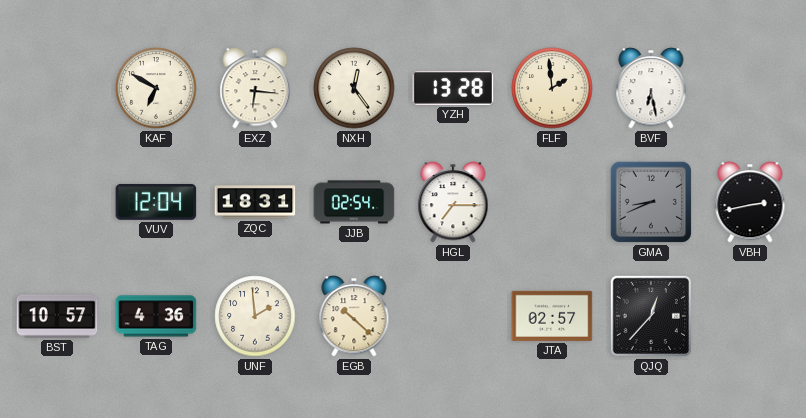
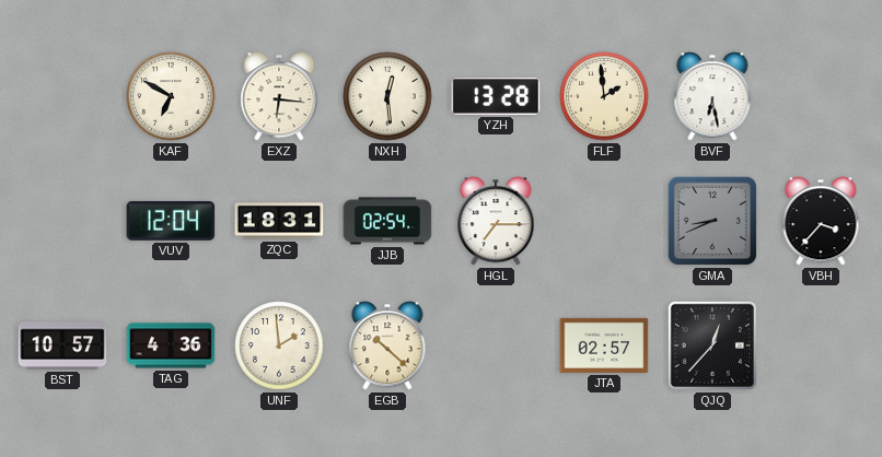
NXH: 12:24 -> 12:29 (387, 96)
VBH: 2:43 -> 3:37 (821, 221)
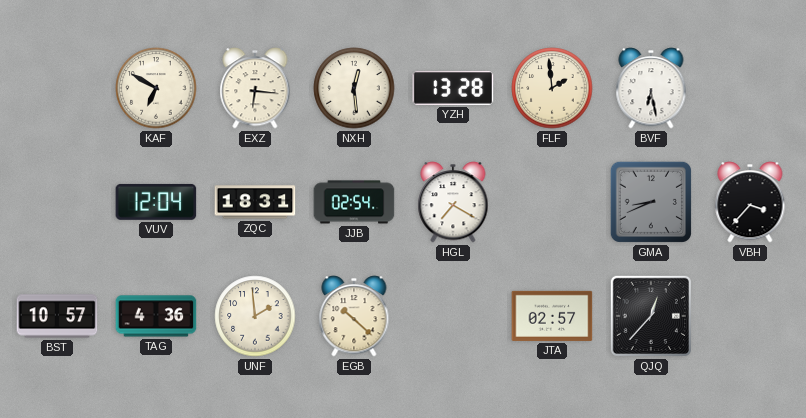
HGL: 7:15 -> 7:20 (453, 202)
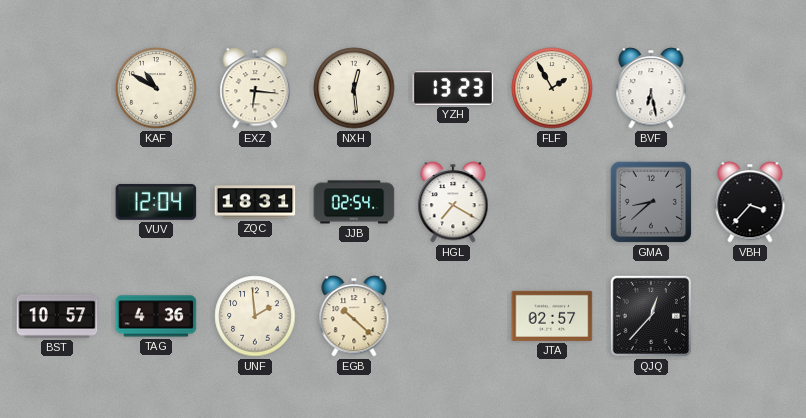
KAF: 6:50 -> 10:50 (156, 88)
YZH: 13:28 -> 13:23 (453, 88)
FLF: 1:59 -> 1:55 (552, 88)
GMA: 8:41 -> 8:38 (651, 202)
